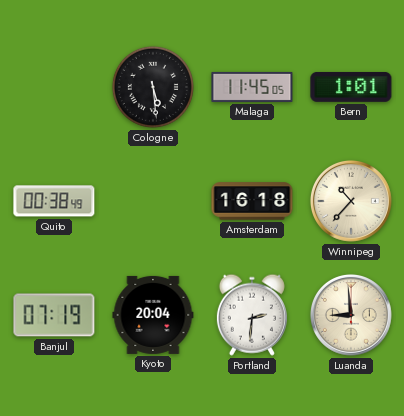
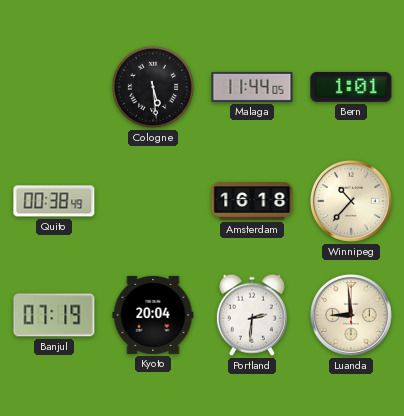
Malaga: 11:45 -> 11:44 (252, 87)
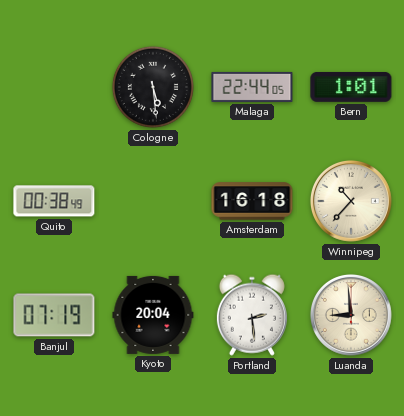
Malaga: 11:44 -> 22:44 (252, 87)
Portland: 2:31 -> 2:29 (252, 315)
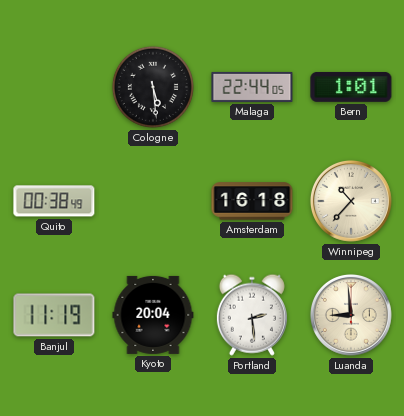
Banjul: 07:19 -> 11:19 (54, 315)
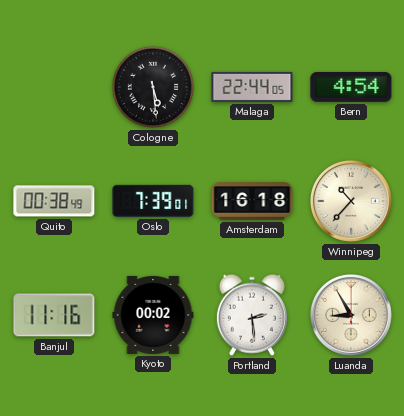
Bern: 1:01 -> 4:54 (351, 87)
Oslo: none -> 7:39 (153, 201)
Banjul: 11:19 -> 11:16 (54, 315)
Kyoto: 20:04 -> 00:02 (153, 315)
Luanda: 8:59 -> 8:55 (351, 315)
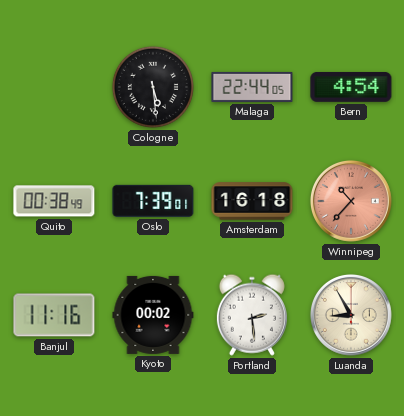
Winnipeg dial: cream -> salmon (351, 201)
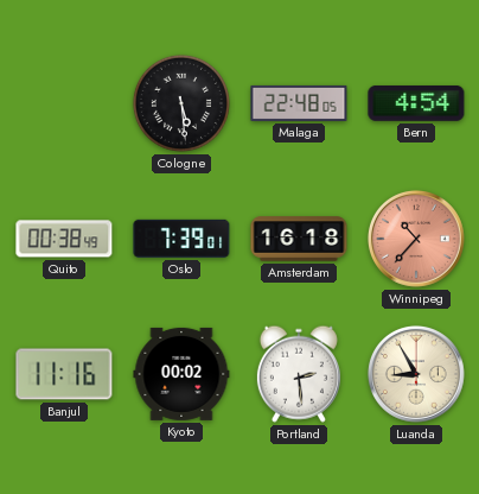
Malaga: 22:44 -> 22:48 (299, 103)
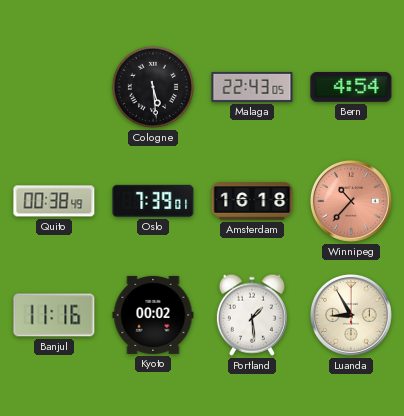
Malaga: 22:48 -> 22:43 (252, 87)
Portland: 2:29 -> 1:29 (252, 315)
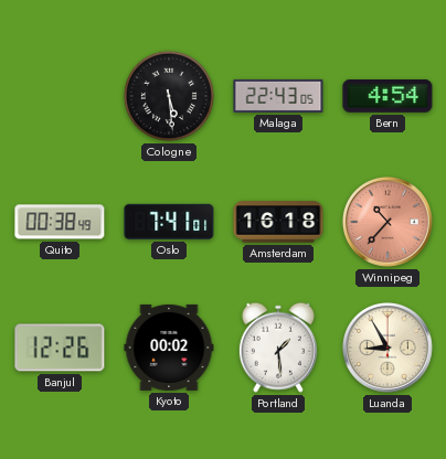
Oslo: 7:39 -> 7:41 (169, 222)
Banjul: 11:16 -> 12:26 (60, 348)
